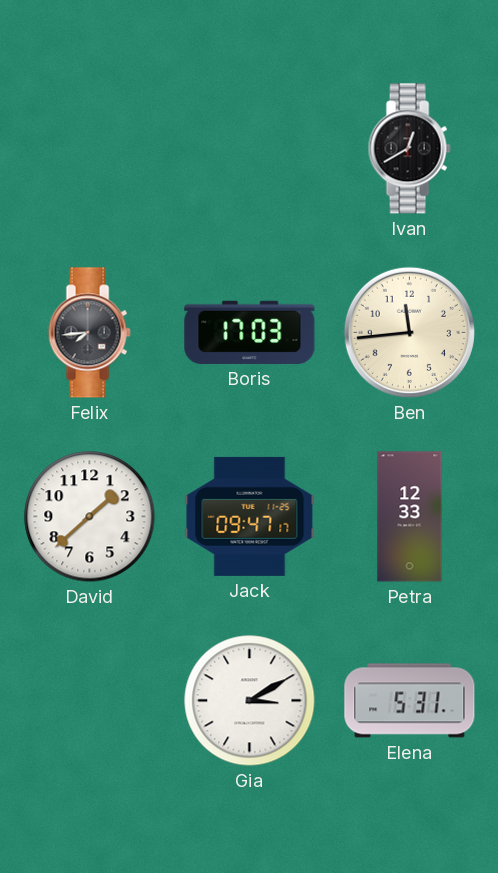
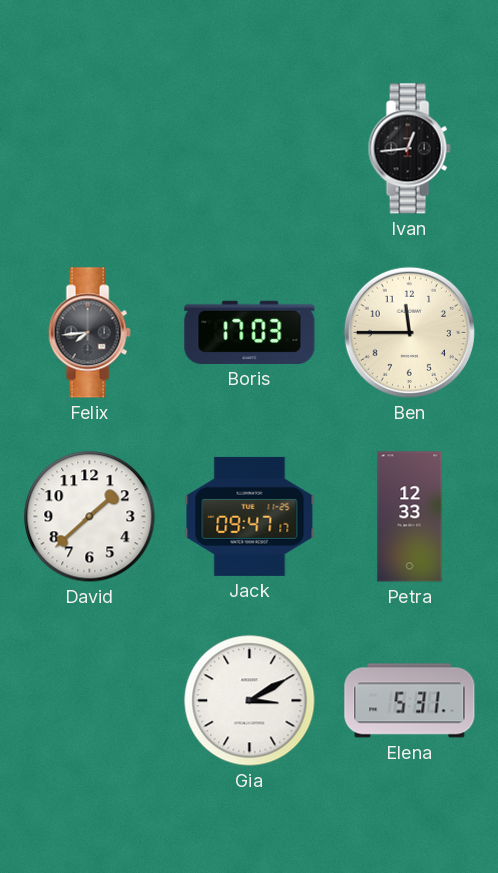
Ivan: 12:40 -> 12:44 (409, 149)
Ben: 11:44 -> 11:45 (409, 332)
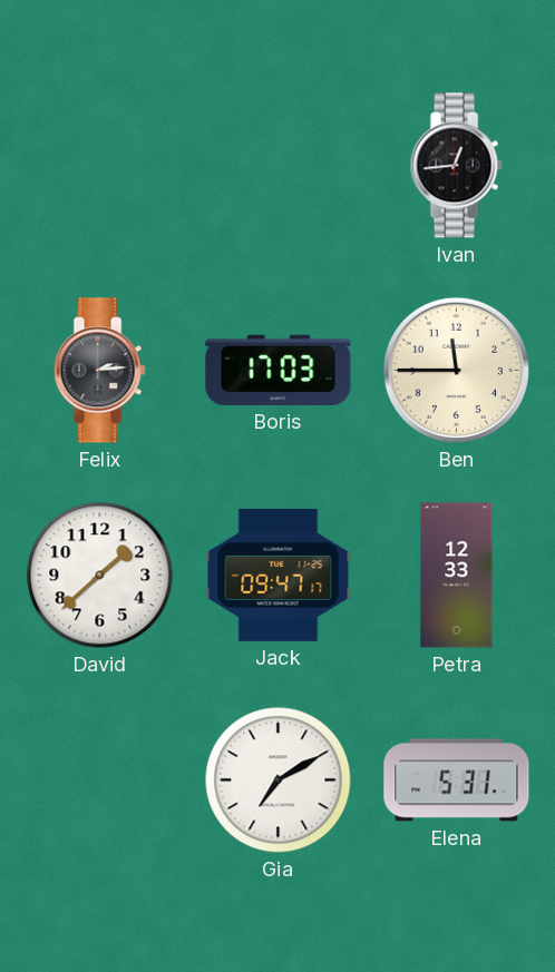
Felix: 7:44 -> 2:14 (99, 371)
Gia: 3:10 -> 7:10 (279, 780)
